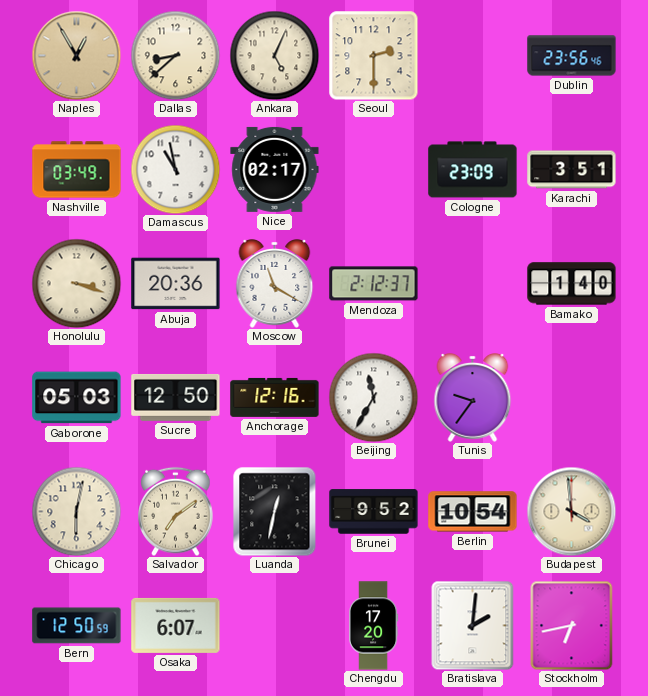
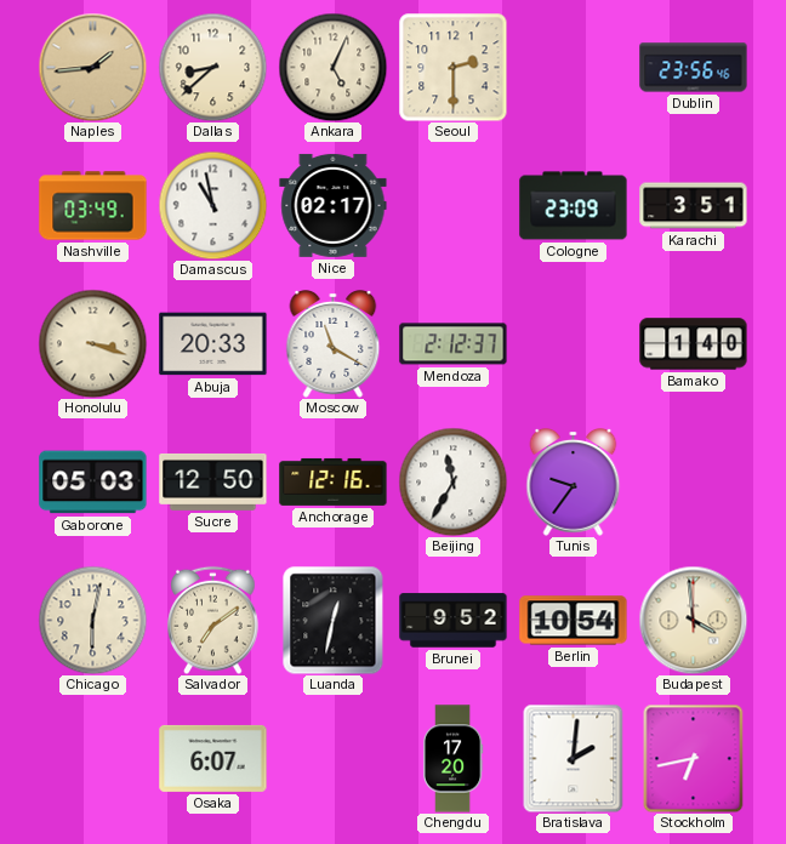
Naples: 12:55 -> 1:44 (92, 67)
Abuja: 20:36 -> 20:33 (213, 344)
Bern: 12:50 -> none (77, 626)
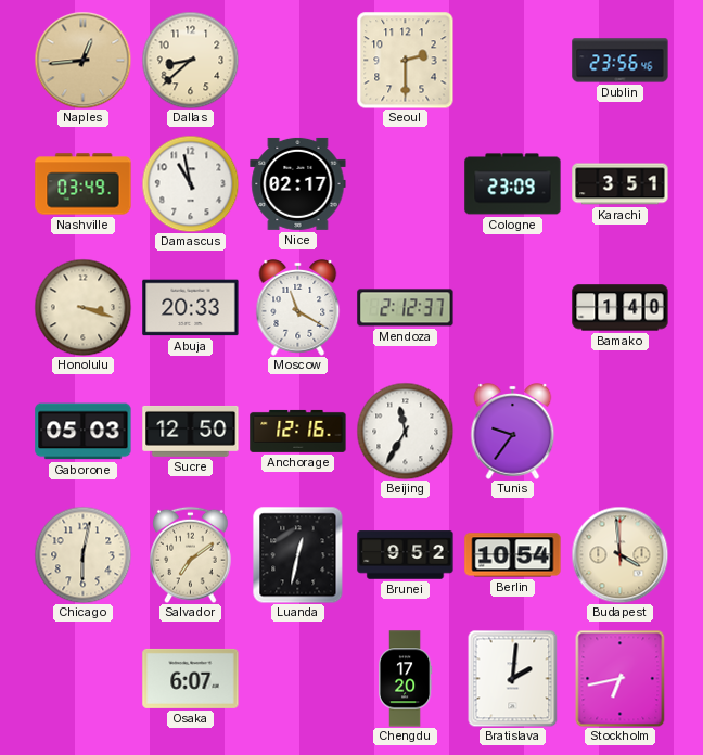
Naples: 1:44 -> 12:44 (82, 60)
Ankara: 5:04 -> none (332, 67)
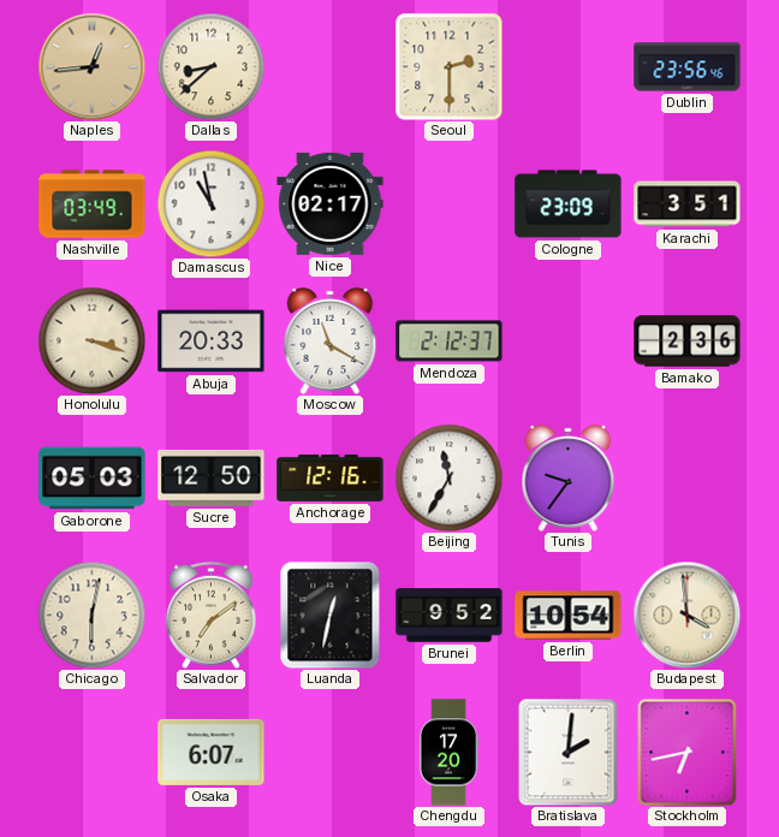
Bamako: 1:40 -> 2:36 (688, 342)
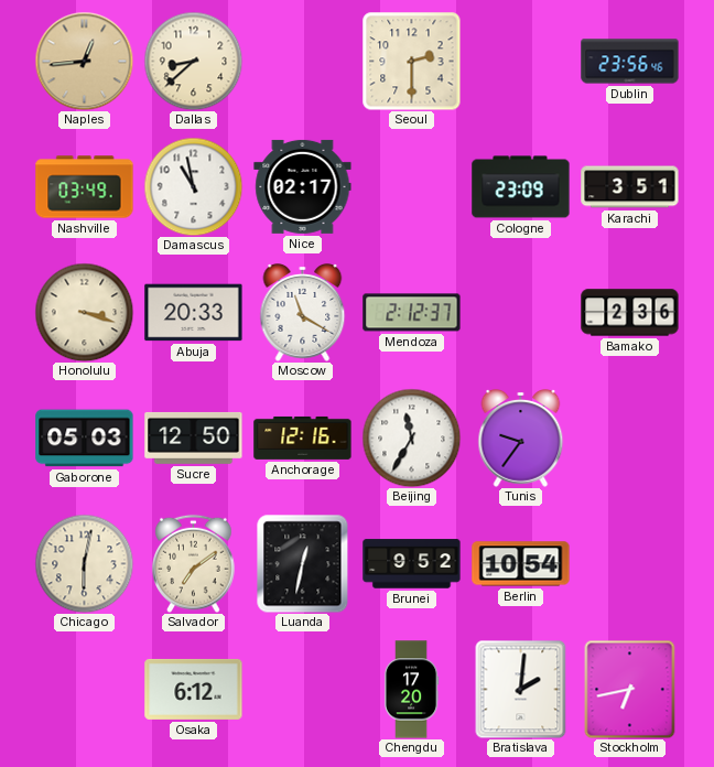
Budapest: 3:59 -> none (686, 615)
Osaka: 6:07 -> 6:12 (194, 689)
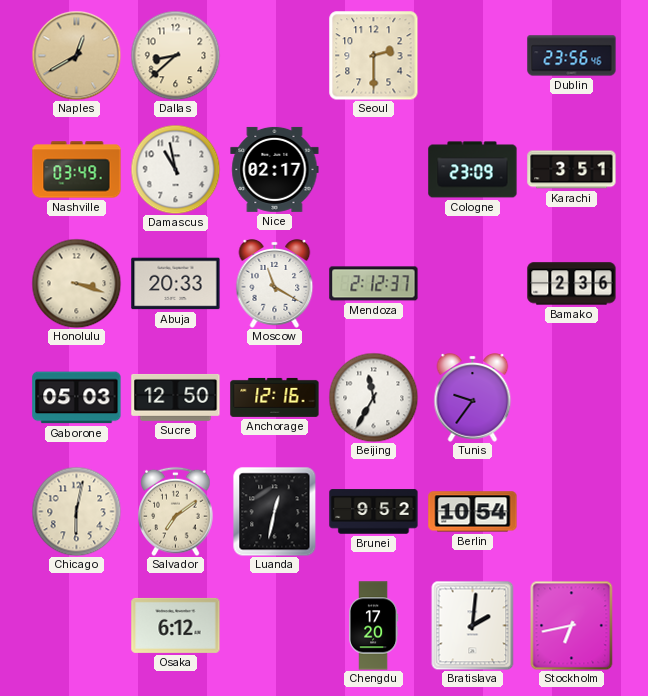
Naples: 12:44 -> 12:40 (76, 55)
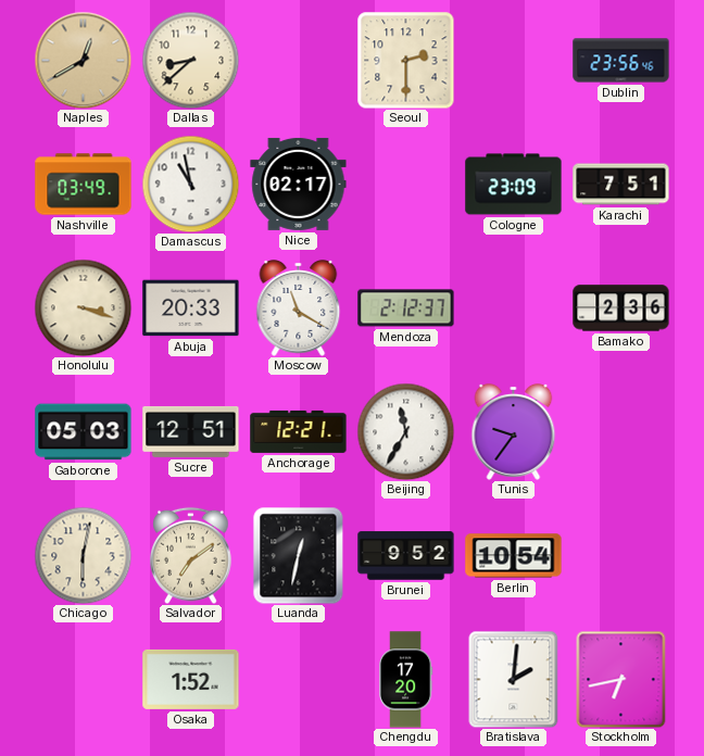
Karachi: 3:51 -> 7:51 (621, 185)
Sucre: 12:50 -> 12:51 (191, 431)
Anchorage: 12:16 -> 12:21 (299, 431)
Osaka: 6:12 -> 1:52 (191, 679)
